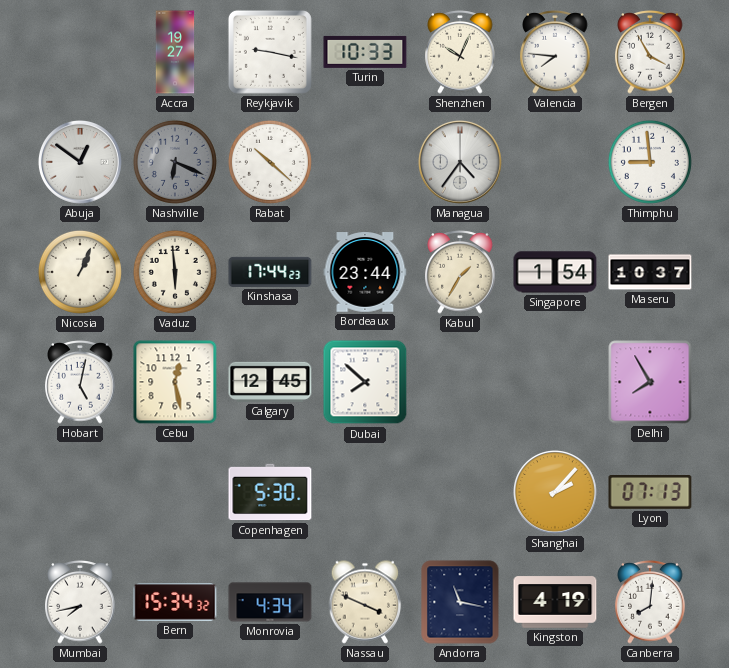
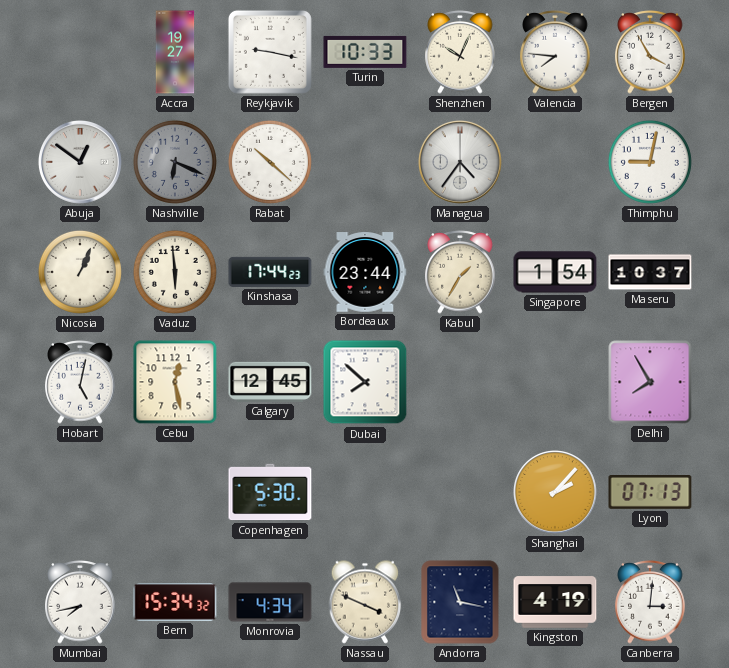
Thimphu: 8:59 -> 9:02 (650, 162)
Canberra: 8:01 -> 3:01 (650, 602)
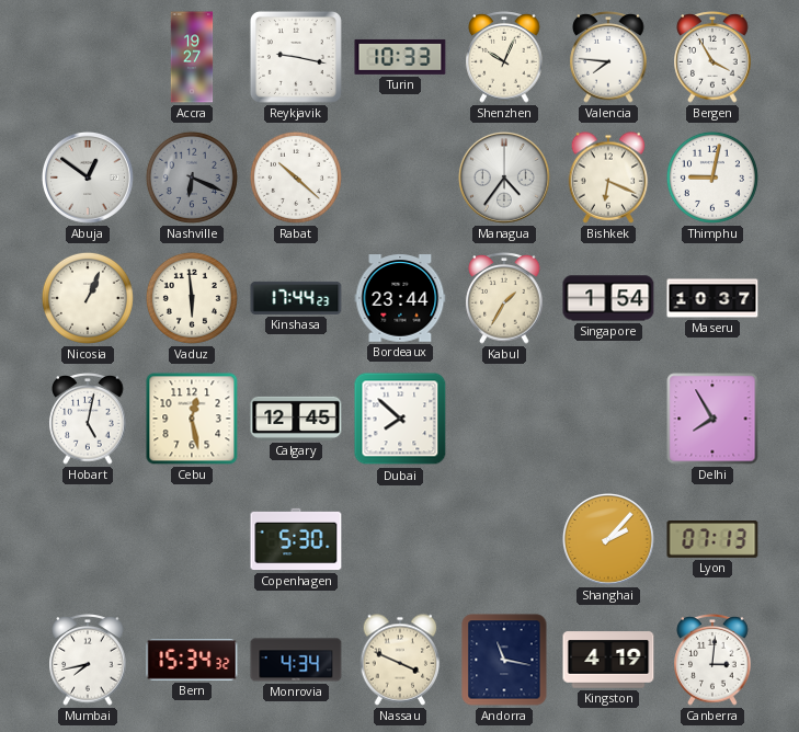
Bishkek: none -> 6:19 (608, 178)
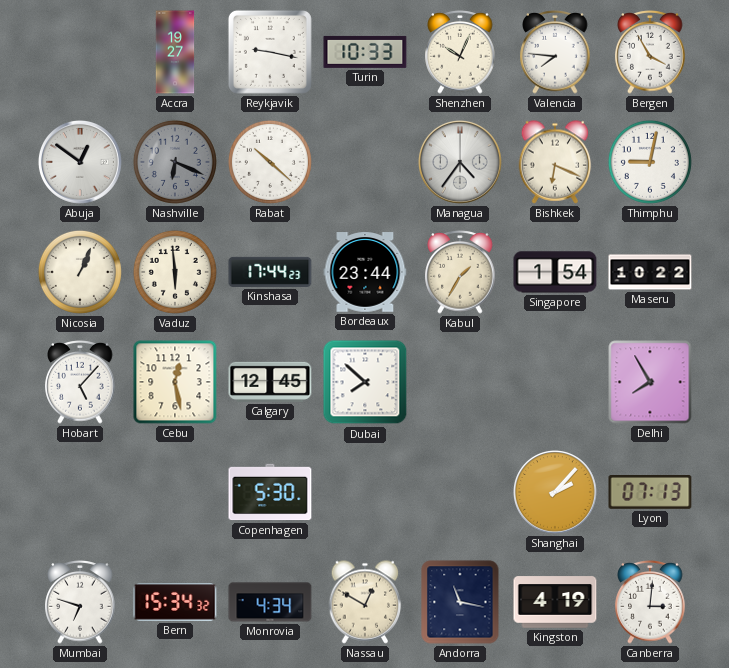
Maseru: 10:37 -> 10:22 (650, 272)
Hobart: 5:02 -> 5:07 (80, 382)
Mumbai: 7:43 -> 6:48 (80, 602)
Nassau: 3:49 -> 12:50 (365, 602)
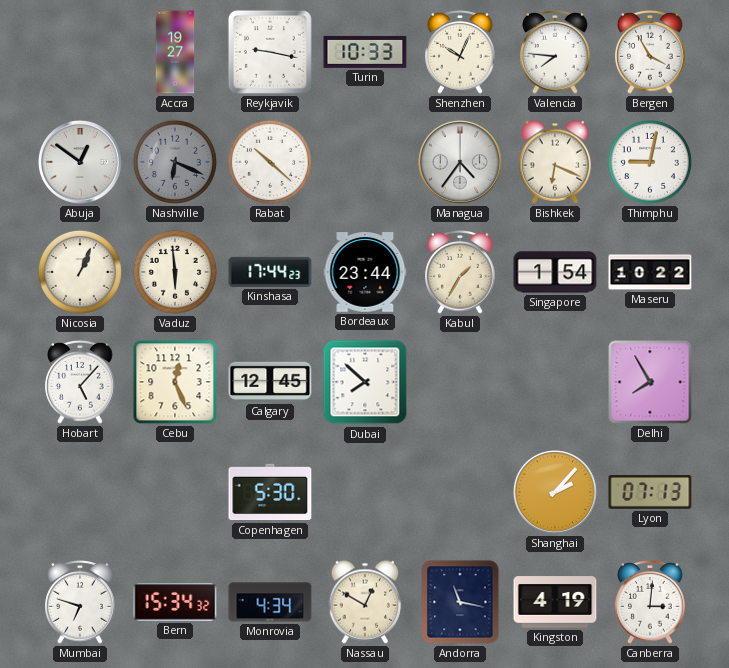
Cebu: 12:28 -> 12:26 (175, 382)
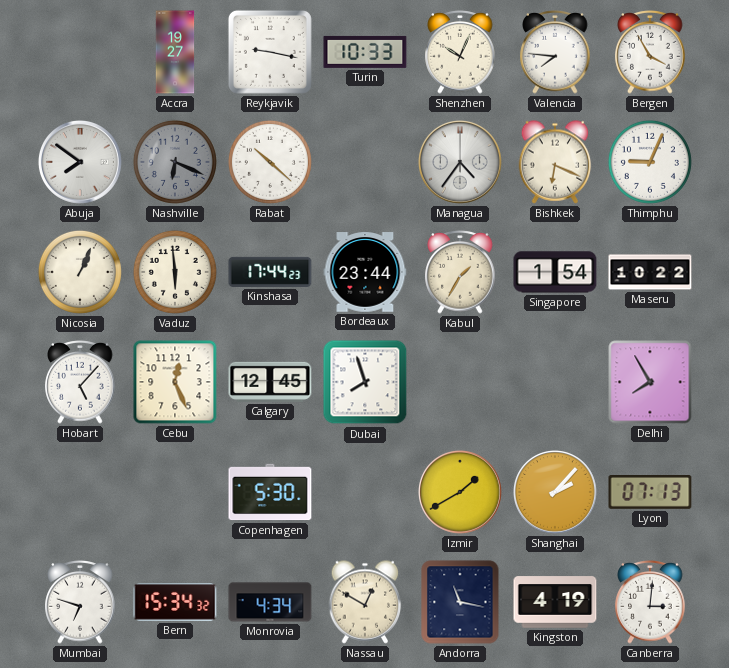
Abuja: 12:51 -> 7:51 (80, 162)
Thimphu: 9:02 -> 9:04 (650, 162)
Dubai: 7:52 -> 7:57 (365, 382)
Izmir: none -> 1:40 (460, 492)
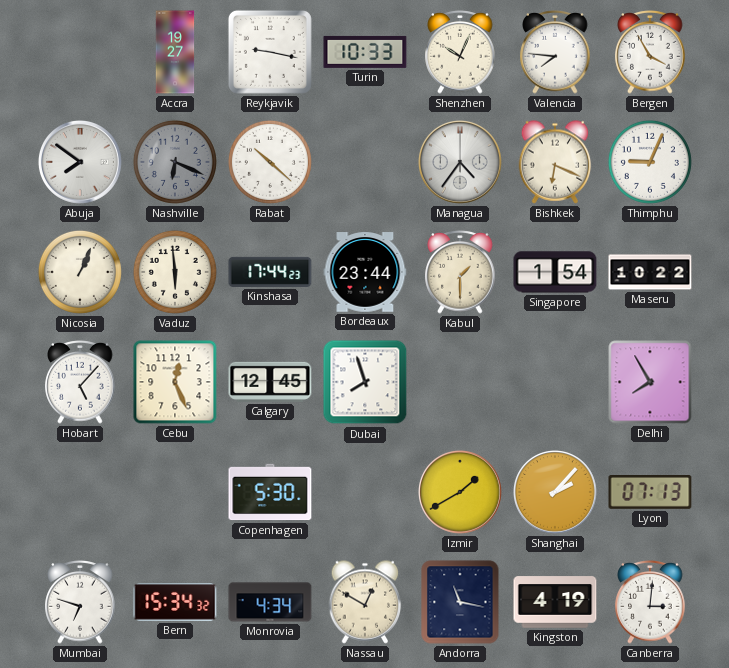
Kabul: 1:35 -> 1:30 (460, 272)
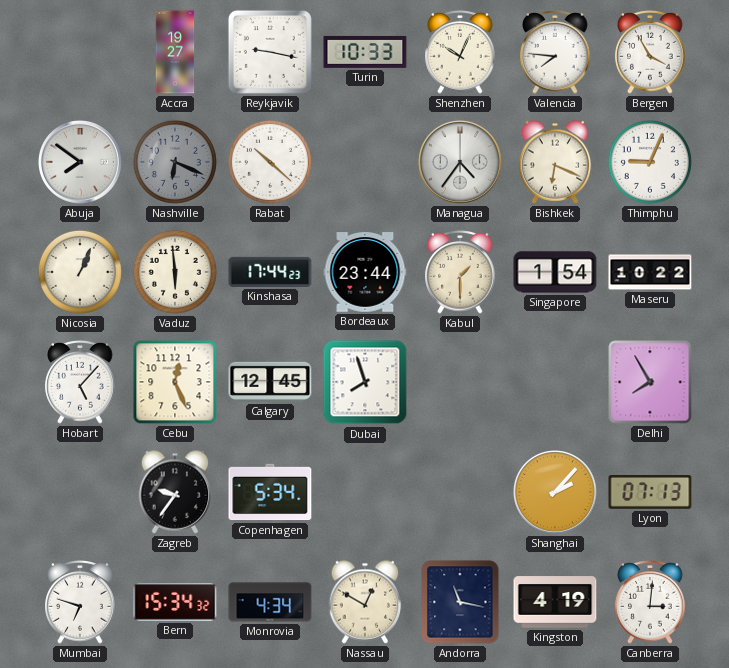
Zagreb: none -> 9:36 (175, 492)
Copenhagen: 5:30 -> 5:34 (270, 492)
Izmir: 1:40 -> none (460, 492)
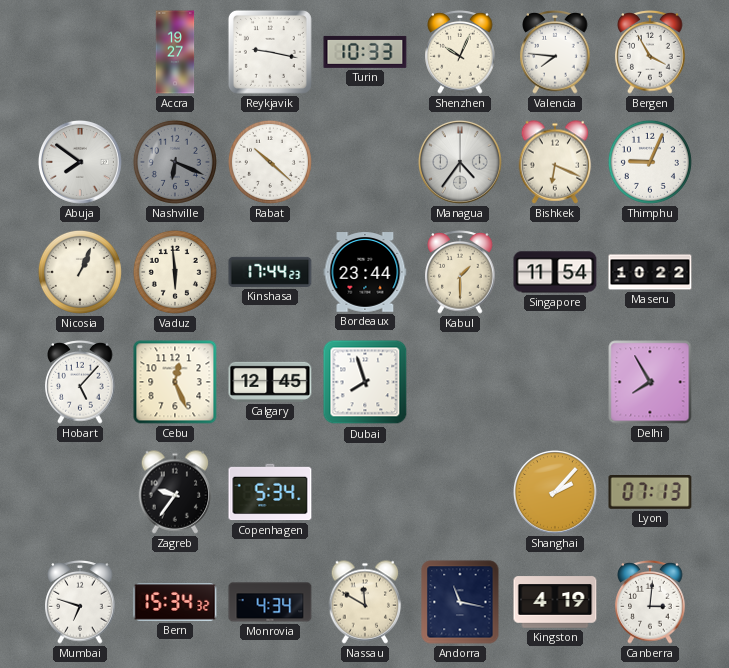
Singapore: 1:54 -> 11:54 (555, 272)
Nassau: 12:50 -> 11:50 (365, 602)
